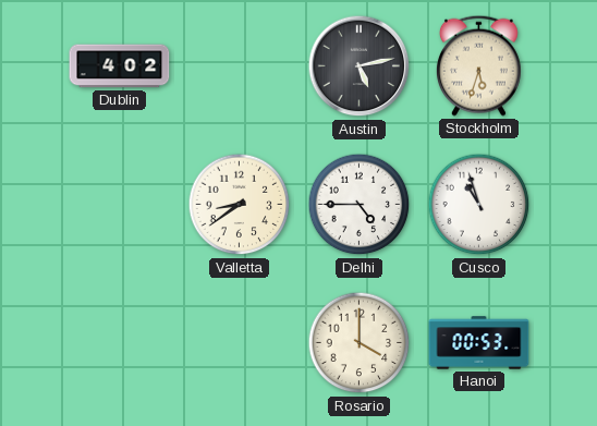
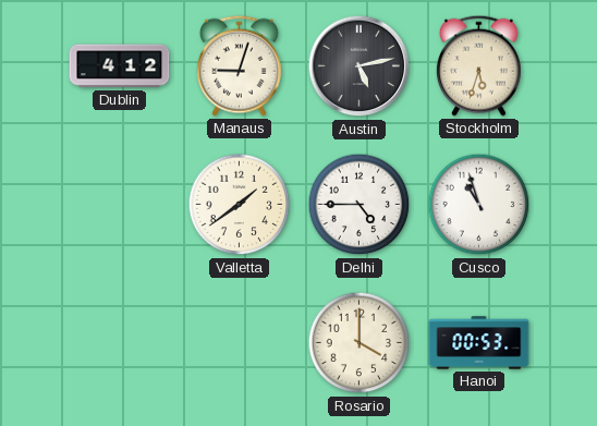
Dublin: 4:02 -> 4:12 (120, 66)
Manaus: none -> 9:03 (239, 65)
Valletta: 8:39 -> 1:39 (240, 205)
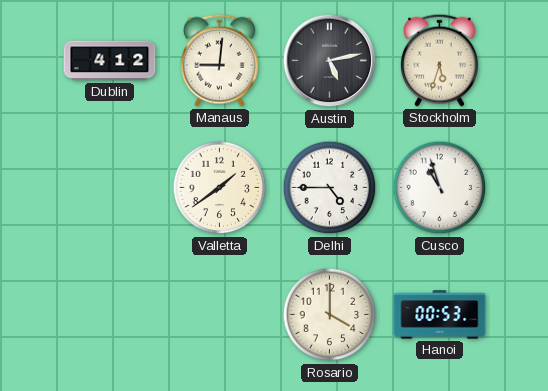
Manaus: 9:03 -> 9:01 (219, 60)
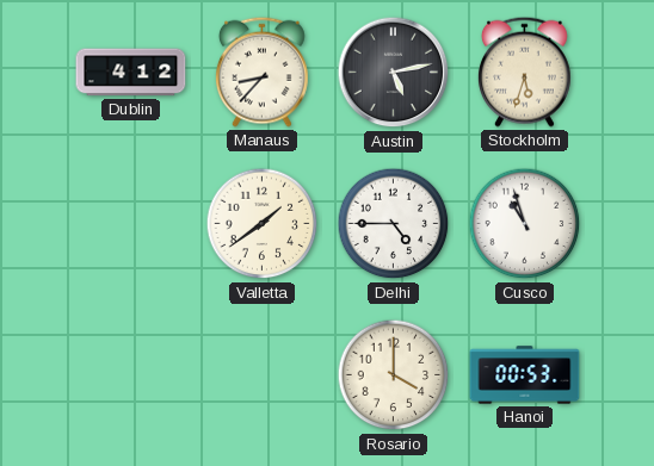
Manaus: 9:01 -> 8:37 (261, 72)
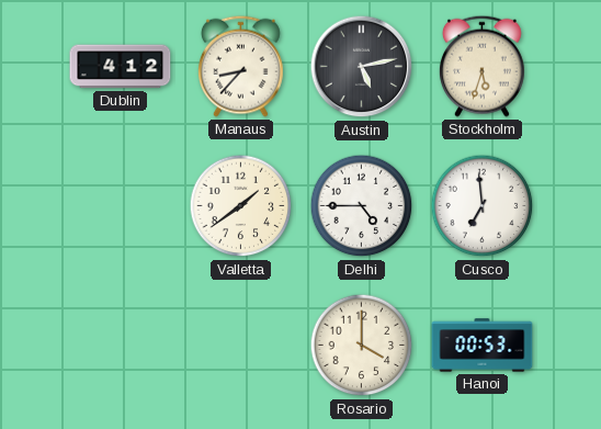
Cusco: 10:57 -> 6:59 (483, 206)
